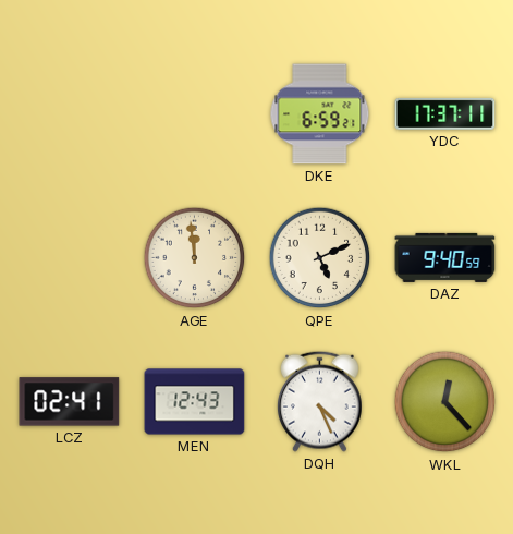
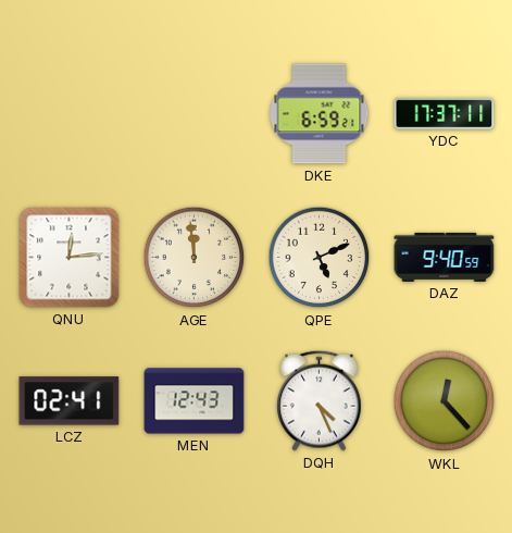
QNU: none -> 12:14 (70, 258)
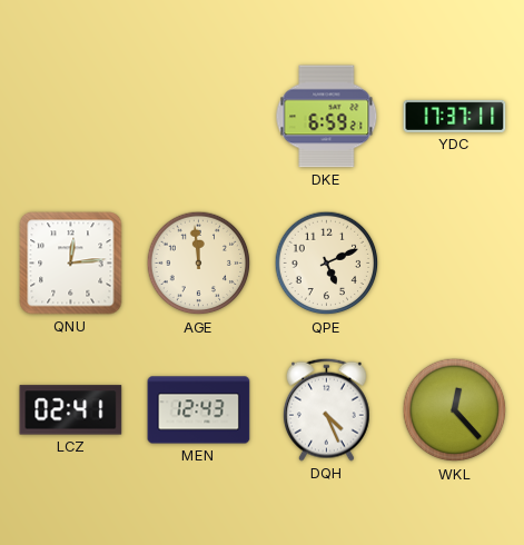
DAZ: 9:40 -> none (445, 257)
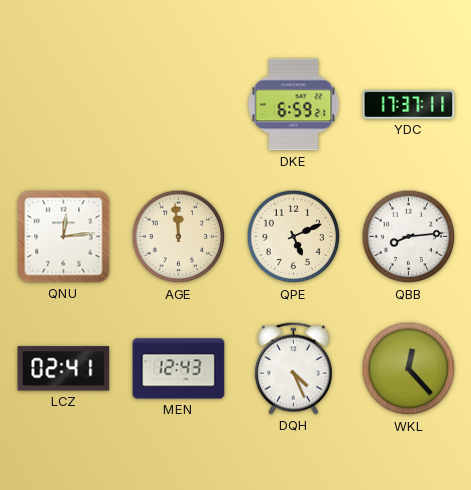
QBB: none -> 8:14 (409, 237)
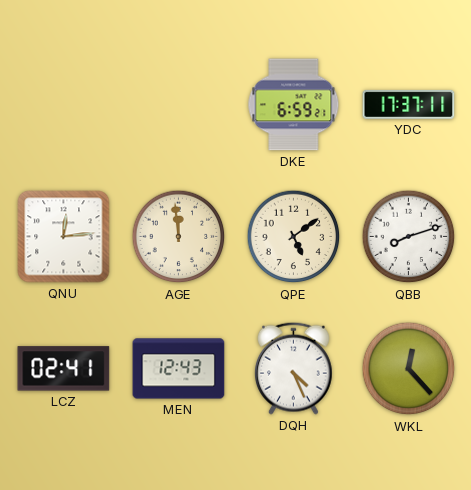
QPE: 5:11 -> 5:09 (294, 237)
QBB: 8:14 -> 8:12 (409, 237)
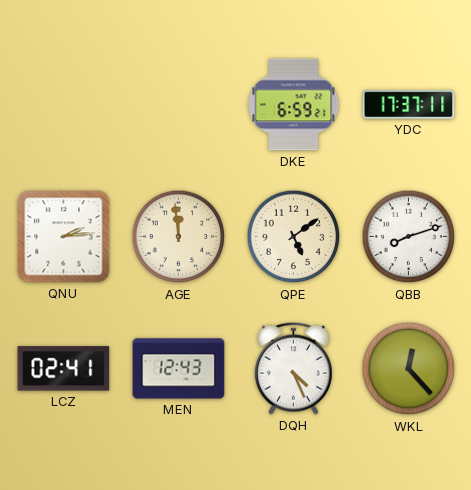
QNU: 12:14 -> 2:14 (64, 237)
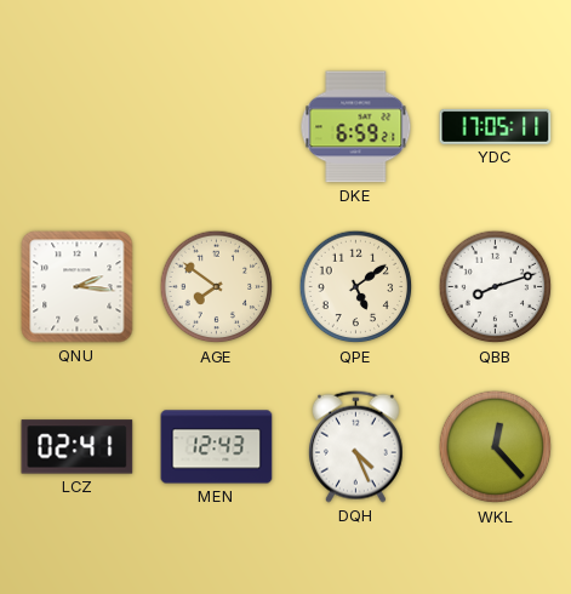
YDC: 17:37 -> 17:05 (496, 126)
QNU: 2:14 -> 2:16 (78, 287)
AGE: 11:59 -> 7:51 (217, 287)
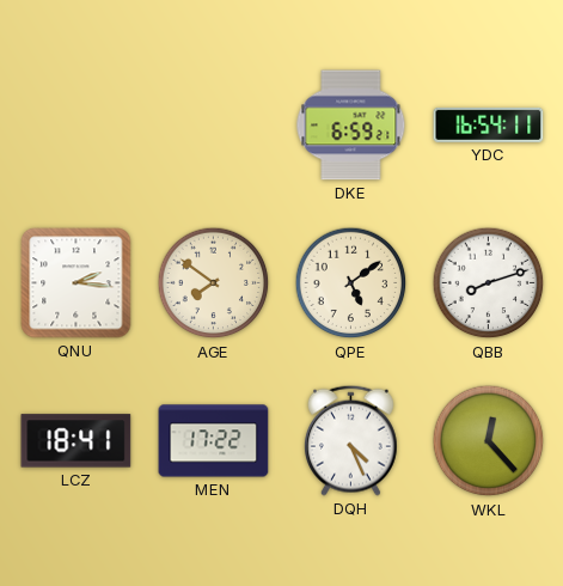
YDC: 17:05 -> 16:54 (489, 124)
LCZ: 02:41 -> 18:41 (77, 441)
MEN: 12:43 -> 17:22 (214, 441)
